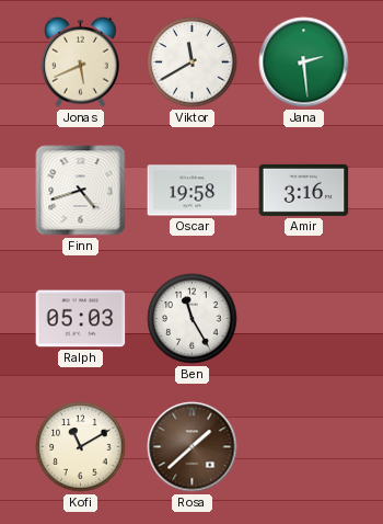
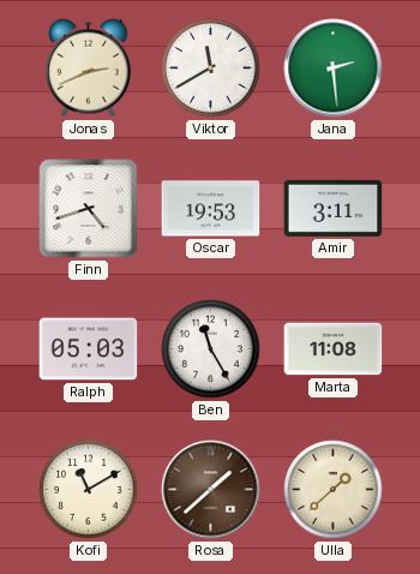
Jonas: 5:41 -> 2:41 (89, 67)
Oscar: 19:58 -> 19:53 (211, 209)
Amir: 3:16 -> 3:11 (334, 208)
Marta: none -> 11:08 (334, 349)
Ulla: none -> 1:38 (334, 490)
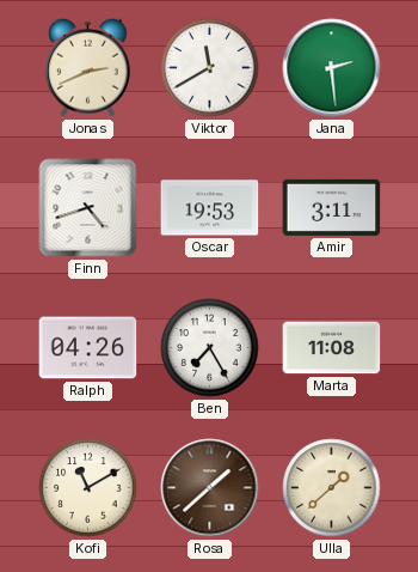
Ralph: 05:03 -> 04:26 (88, 348)
Ben: 11:25 -> 7:25 (210, 348)
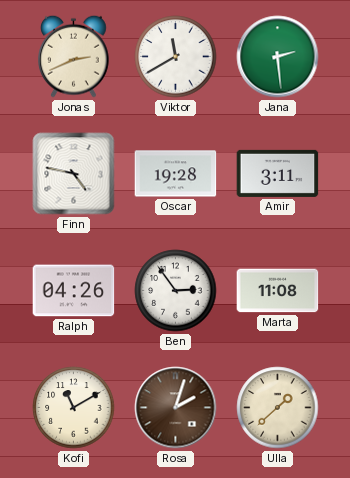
Finn: 4:42 -> 4:47 (74, 174)
Oscar: 19:53 -> 19:28 (176, 174)
Ben: 7:25 -> 2:54 (176, 291)
Rosa: 1:38 -> 2:03 (176, 408)
